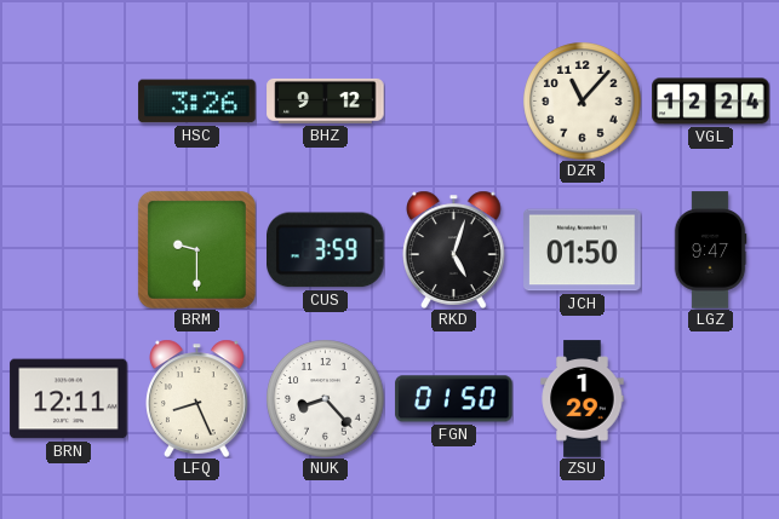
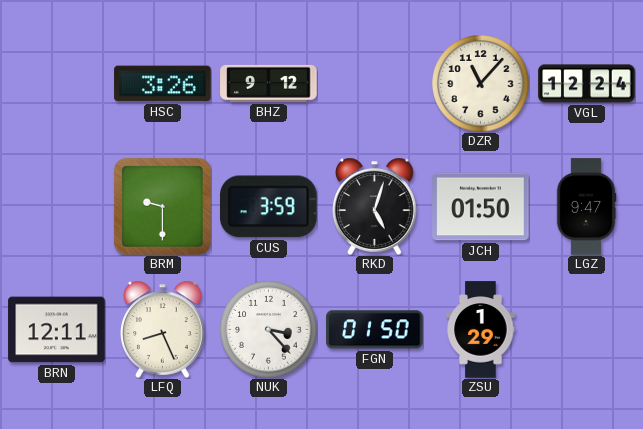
NUK: 8:23 -> 3:23 (269, 330)
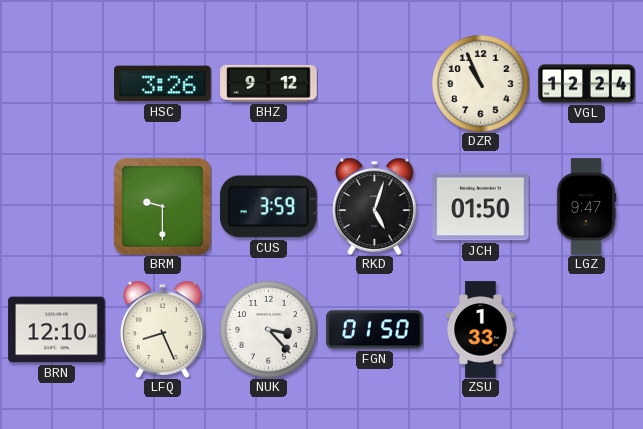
DZR: 11:07 -> 10:56 (481, 84)
BRN: 12:11 -> 12:10 (57, 330)
ZSU: 1:29 -> 1:33 (481, 330)
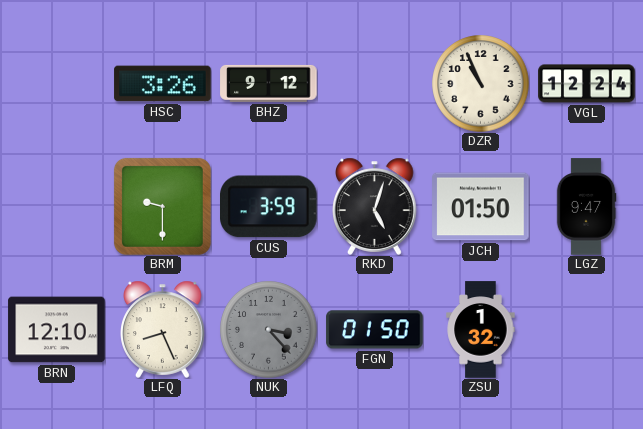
NUK dial: white -> grey (269, 330)
ZSU: 1:33 -> 1:32 (481, 330)
